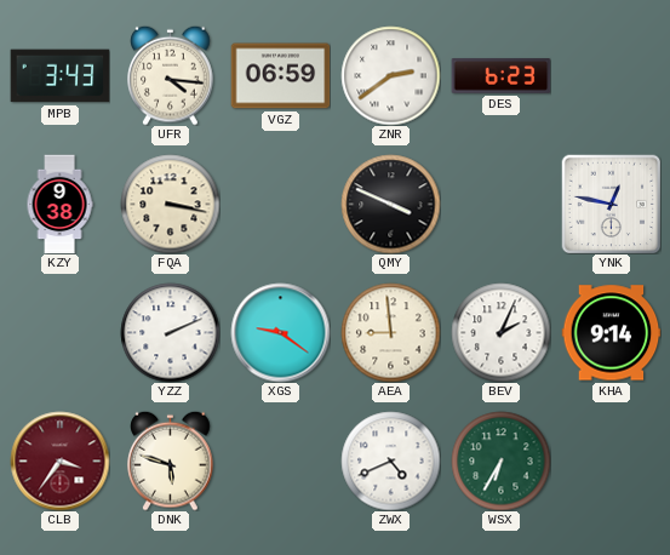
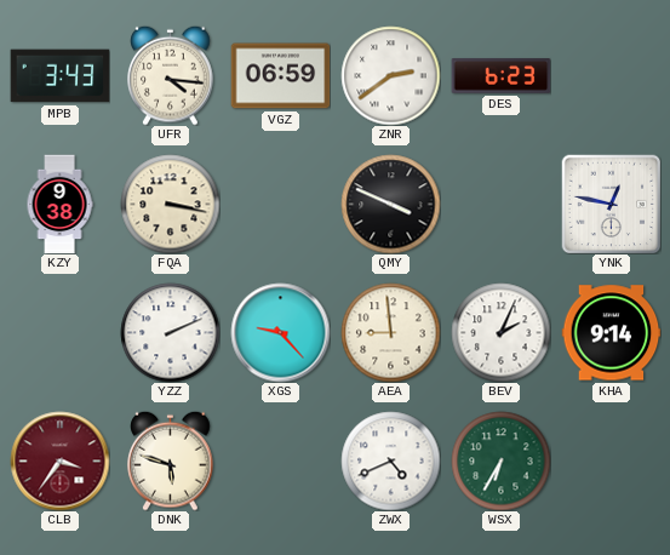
XGS: 9:21 -> 9:23 (280, 332)
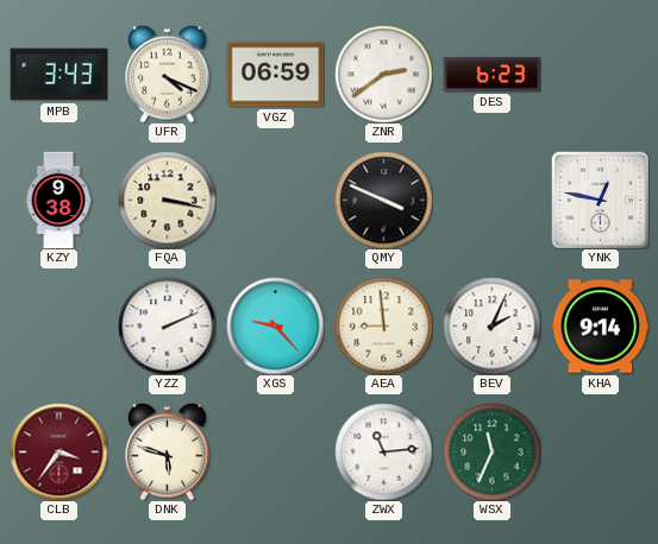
UFR: 4:16 -> 4:19 (168, 74)
ZWX: 4:41 -> 11:14 (383, 451)
WSX: 6:35 -> 11:34 (491, 451)
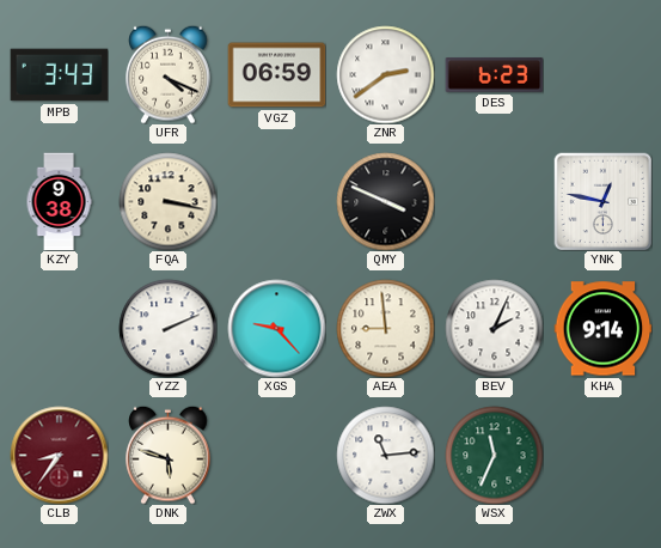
CLB: 3:36 -> 8:36 (59, 455)
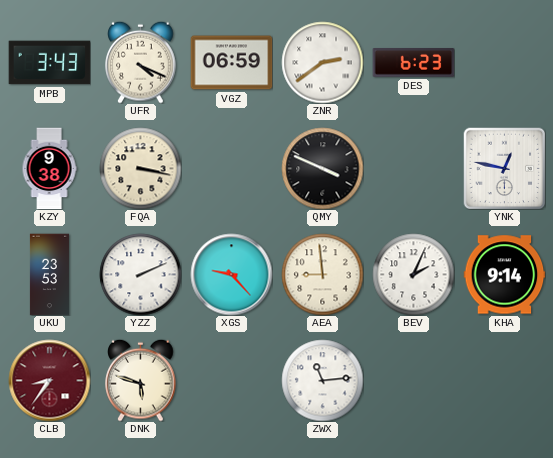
UKU: none -> 23:53 (49, 274)
WSX: 11:34 -> none (494, 455)
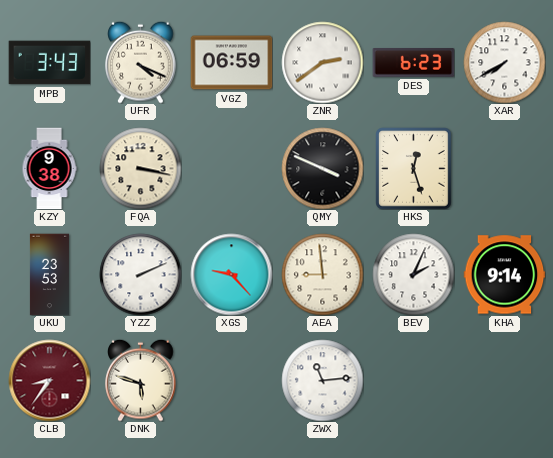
XAR: none -> 7:40 (504, 62)
HKS: none -> 12:27 (414, 168)
YNK: 12:47 -> none (504, 168)
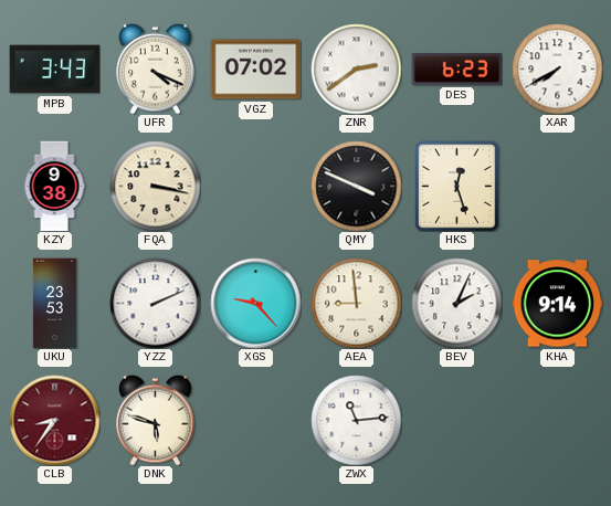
VGZ: 06:59 -> 07:02 (255, 70)
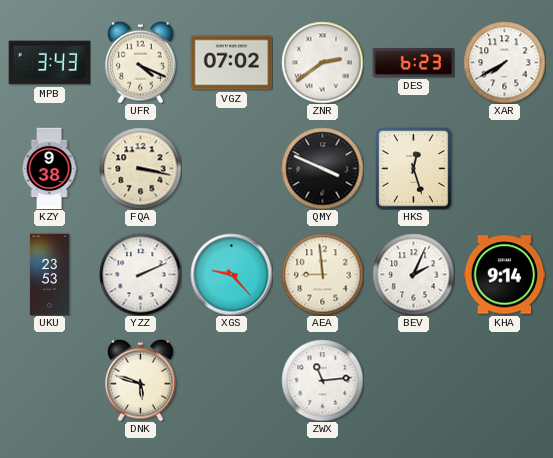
CLB: 8:36 -> none (54, 420)
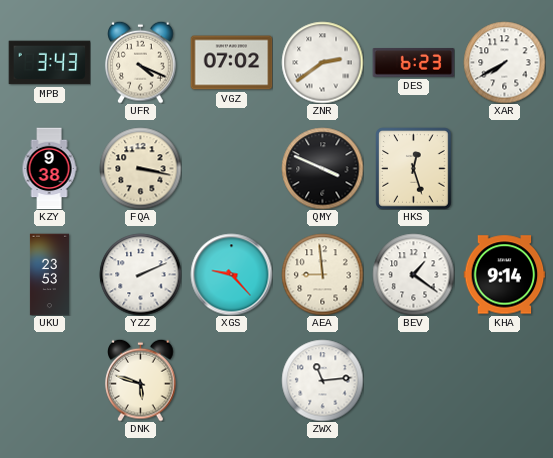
BEV: 2:04 -> 1:21 (413, 274)
